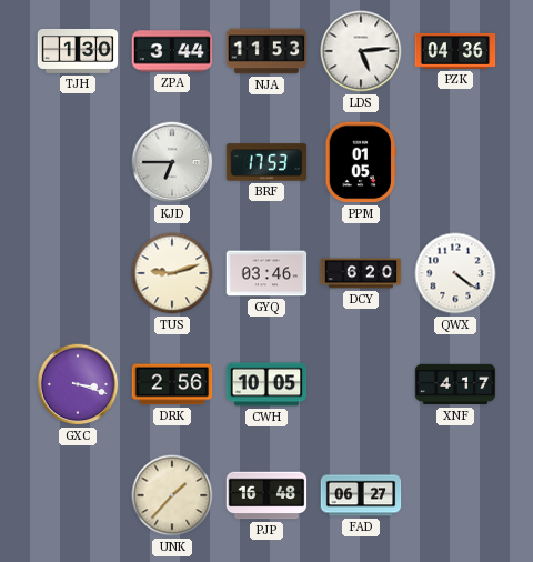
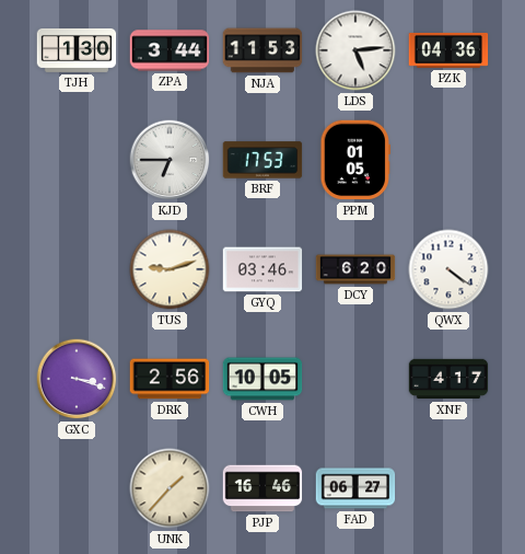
PJP: 16:48 -> 16:46 (262, 488)
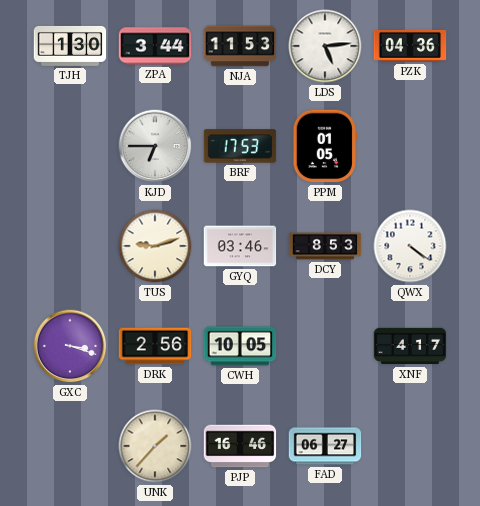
DCY: 6:20 -> 8:53 (325, 246)
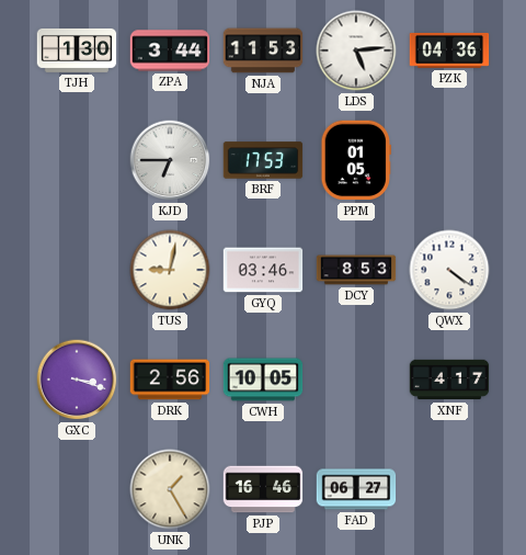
TUS: 9:12 -> 9:02 (170, 270)
UNK: 1:37 -> 1:25 (170, 489)
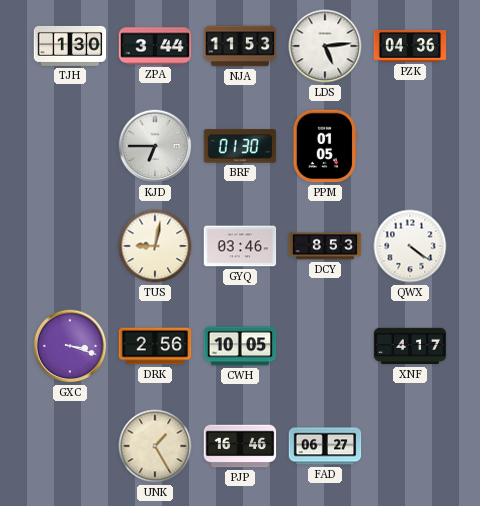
BRF: 17:53 -> 01:30 (240, 146)
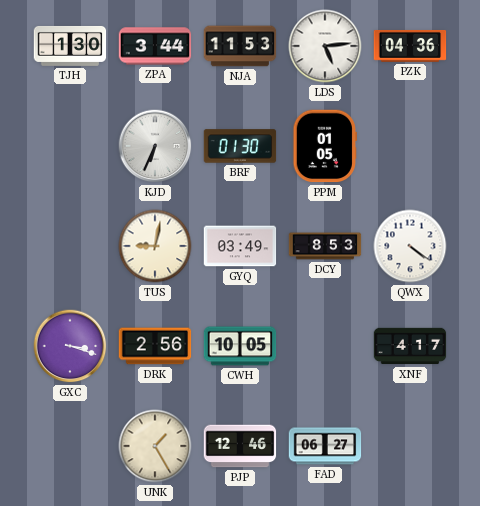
KJD: 6:45 -> 6:34 (155, 146)
GYQ: 03:46 -> 03:49 (240, 246)
PJP: 16:46 -> 12:46 (240, 446)
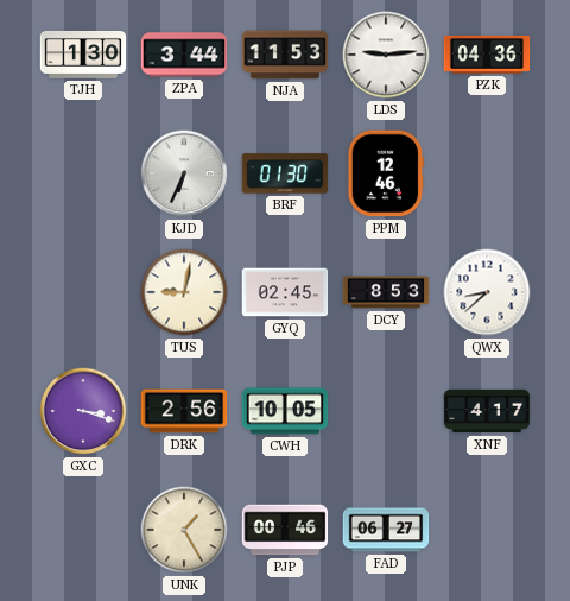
LDS: 5:14 -> 9:14 (386, 55)
PPM: 01:05 -> 12:46 (385, 173)
GYQ: 03:49 -> 02:45 (285, 292)
QWX: 4:21 -> 8:38 (487, 292)
PJP: 12:46 -> 00:46 (285, 530)
